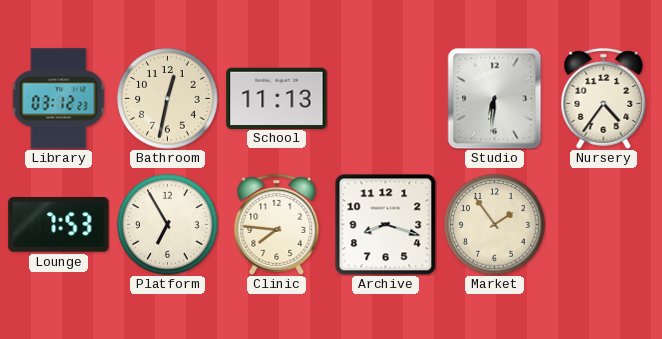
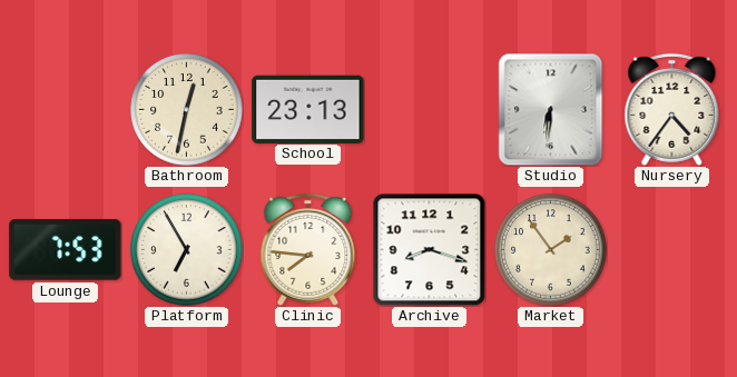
Library: 03:12 -> none (59, 99)
School: 11:13 -> 23:13 (308, 109)
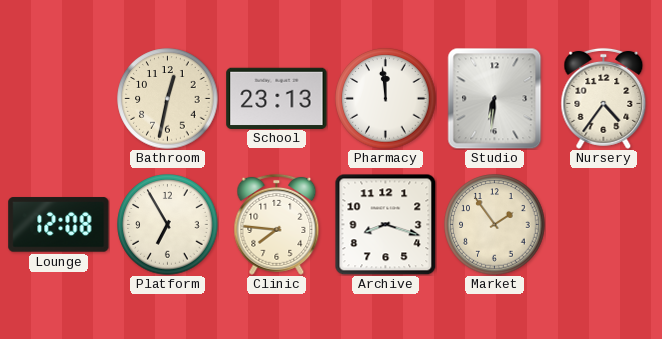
Pharmacy: none -> 11:59 (386, 99)
Lounge: 7:53 -> 12:08 (59, 225)
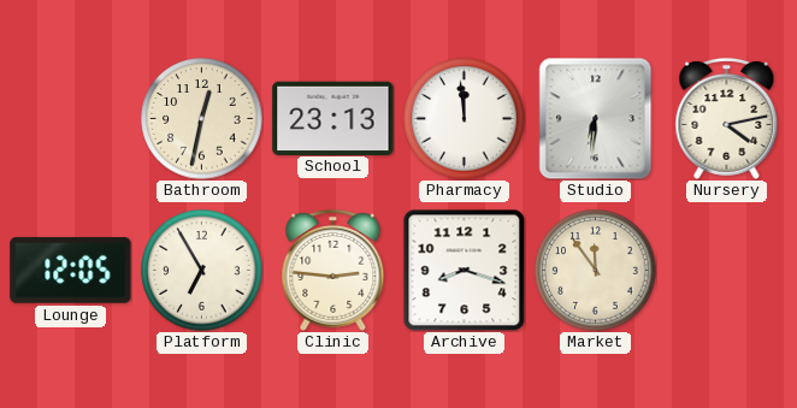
Nursery: 4:36 -> 4:13 (727, 118)
Lounge: 12:08 -> 12:05 (71, 271)
Clinic: 7:46 -> 2:46 (333, 270)
Market: 1:54 -> 11:54 (596, 271)
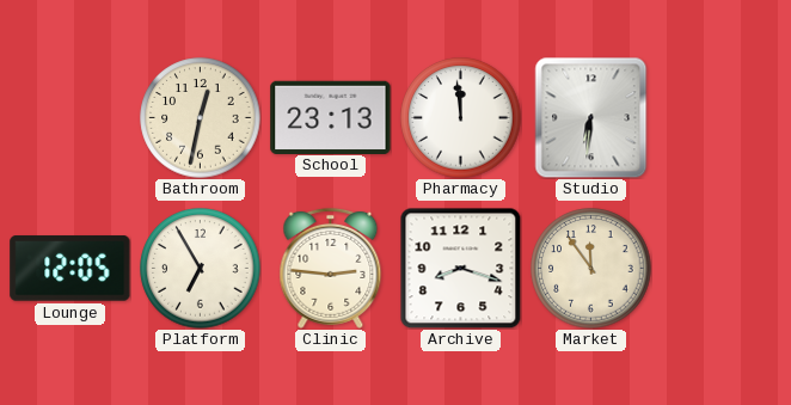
Nursery: 4:13 -> none (727, 118)
